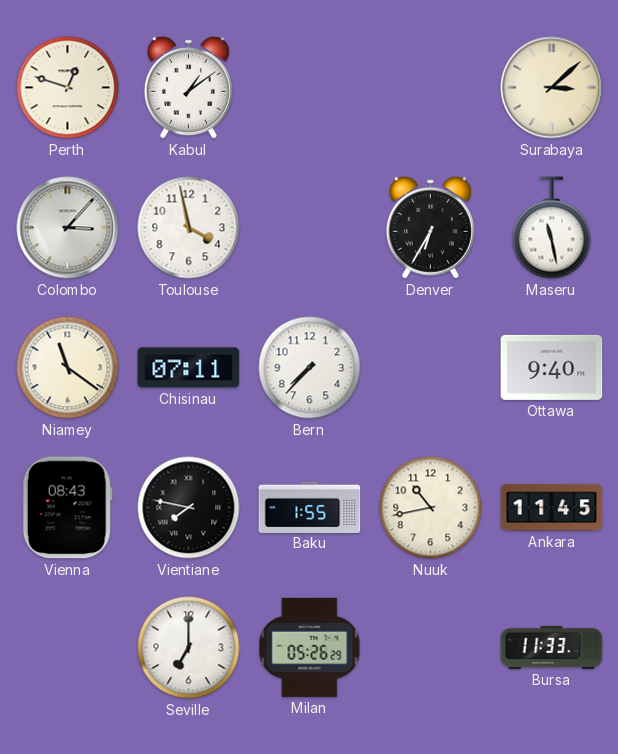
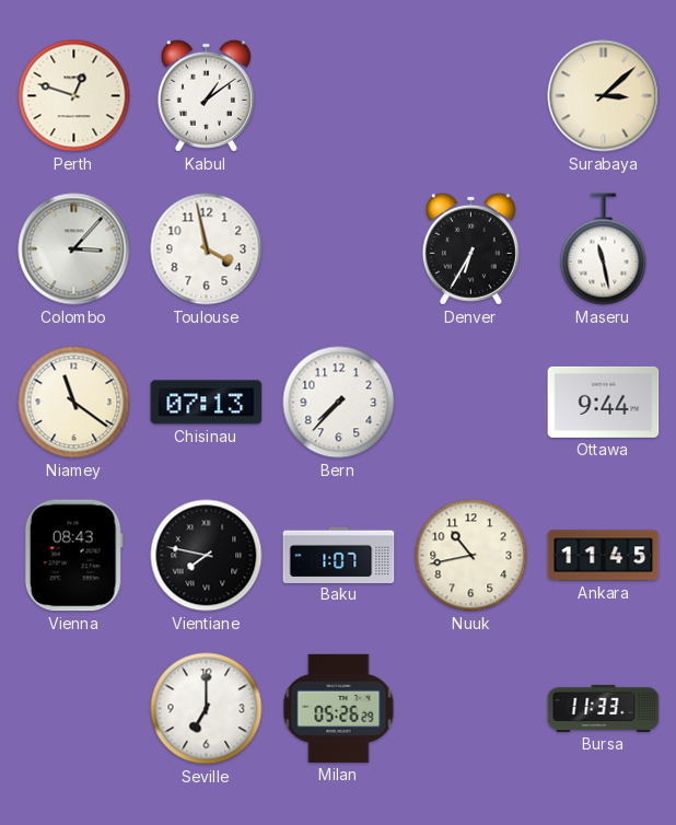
Chisinau: 07:11 -> 07:13 (207, 403)
Ottawa: 9:40 -> 9:44 (604, 402)
Baku: 1:55 -> 1:07 (339, 555)
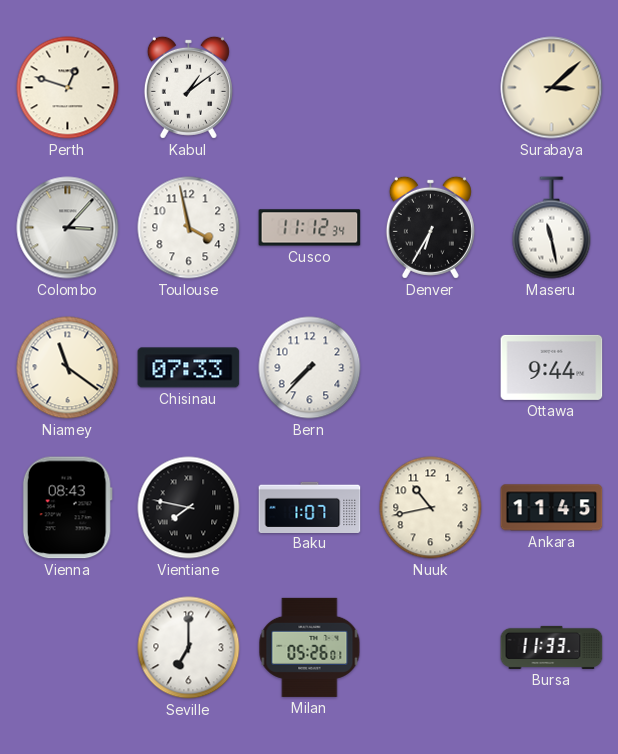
Cusco: none -> 11:12 (310, 228)
Chisinau: 07:13 -> 07:33 (189, 368)
Milan: 05:26:29 -> 05:26:01 (310, 647)
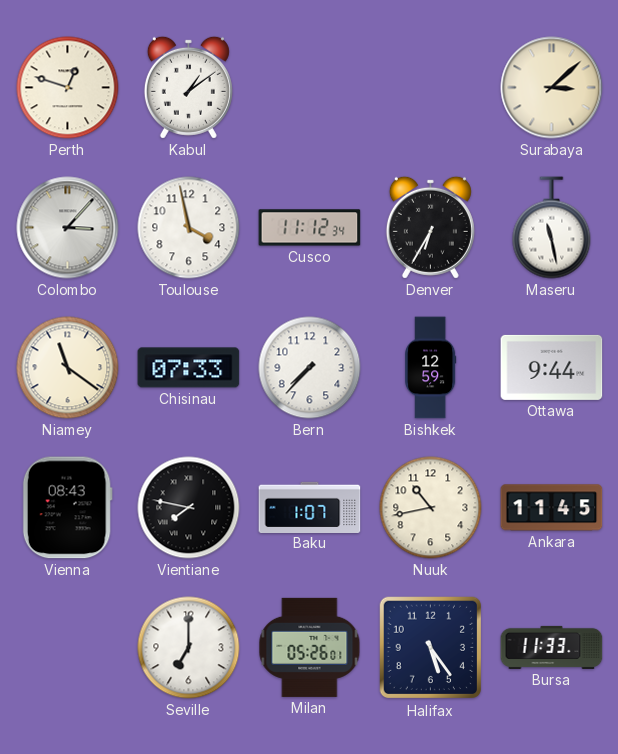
Bishkek: none -> 12:59 (431, 368)
Halifax: none -> 5:24 (431, 648)
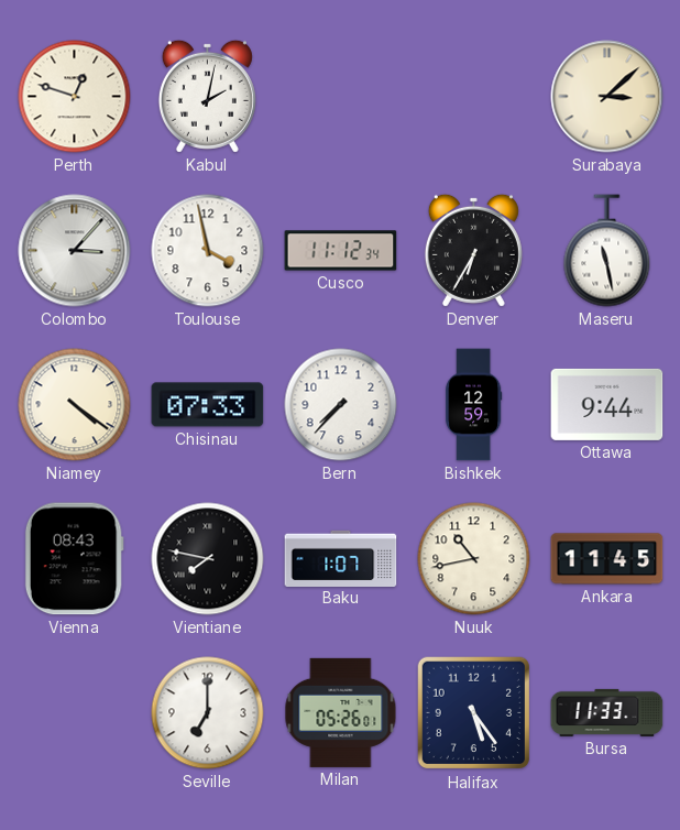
Kabul: 1:09 -> 2:02 (207, 96)
Niamey: 11:21 -> 4:21 (75, 405)
